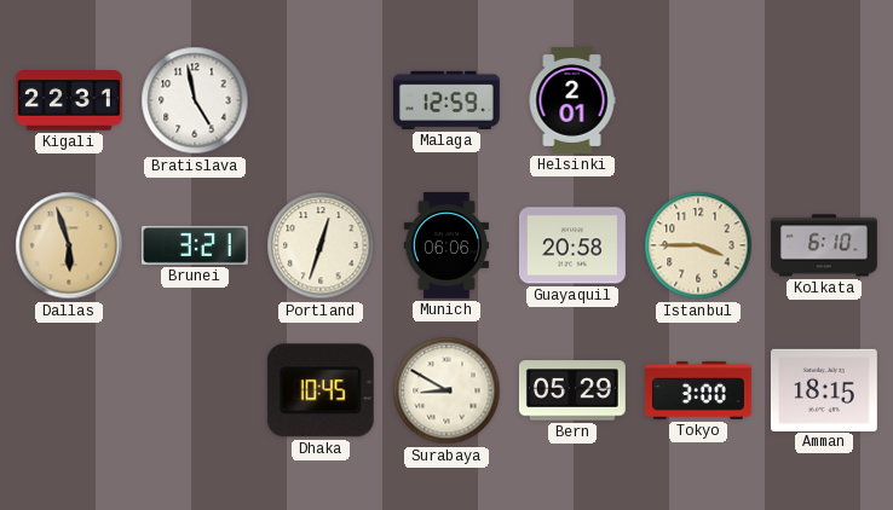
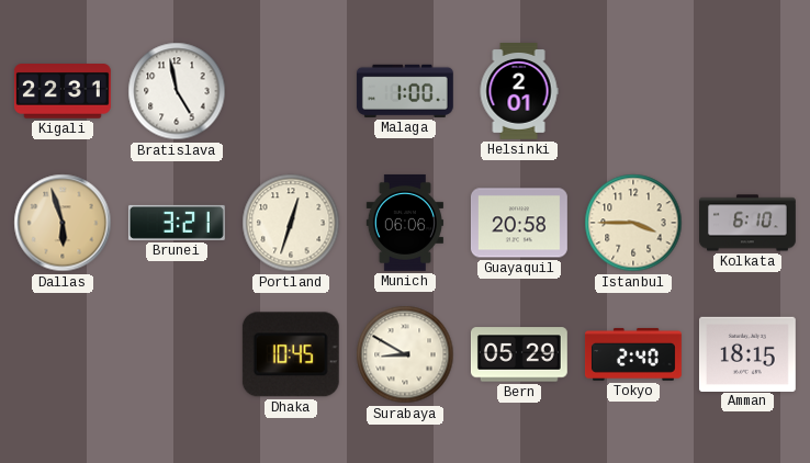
Malaga: 12:59 -> 1:00 (405, 91)
Tokyo: 3:00 -> 2:40 (633, 354)
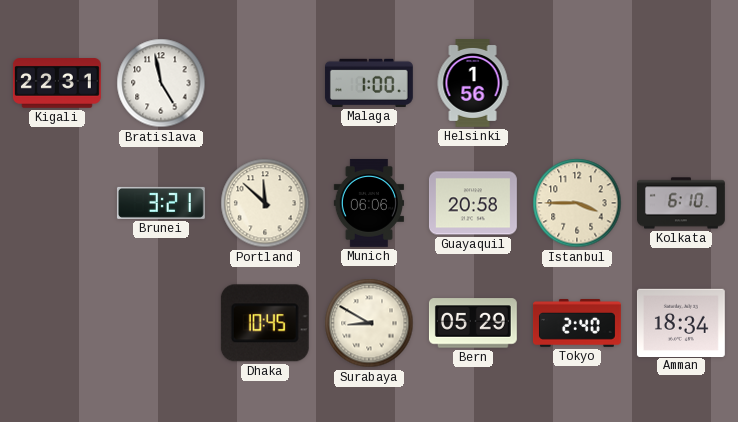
Helsinki: 2:01 -> 1:56 (473, 84)
Dallas: 5:57 -> none (63, 223)
Portland: 12:33 -> 11:52 (265, 203)
Amman: 18:15 -> 18:34 (681, 322)
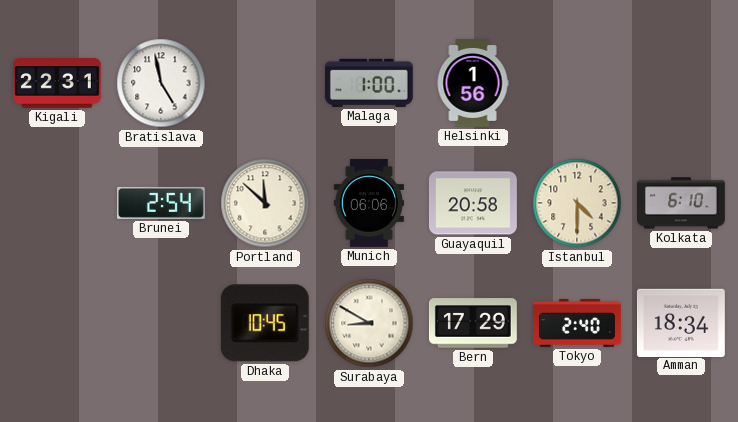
Brunei: 3:21 -> 2:54 (161, 203)
Istanbul: 3:45 -> 4:30 (577, 203)
Bern: 05:29 -> 17:29 (473, 323)
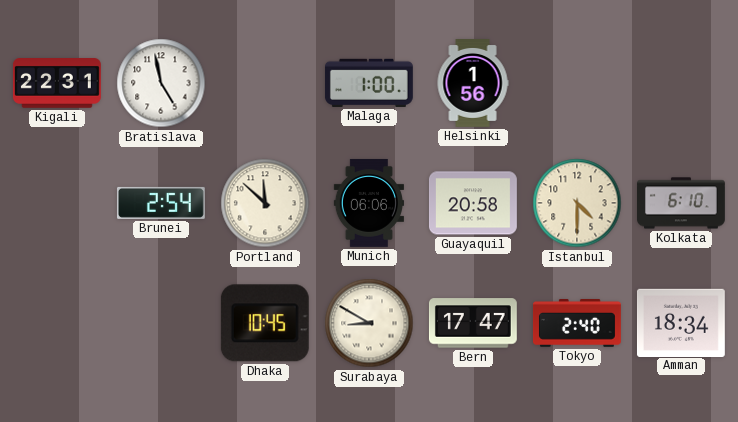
Bern: 17:29 -> 17:47 (473, 323)
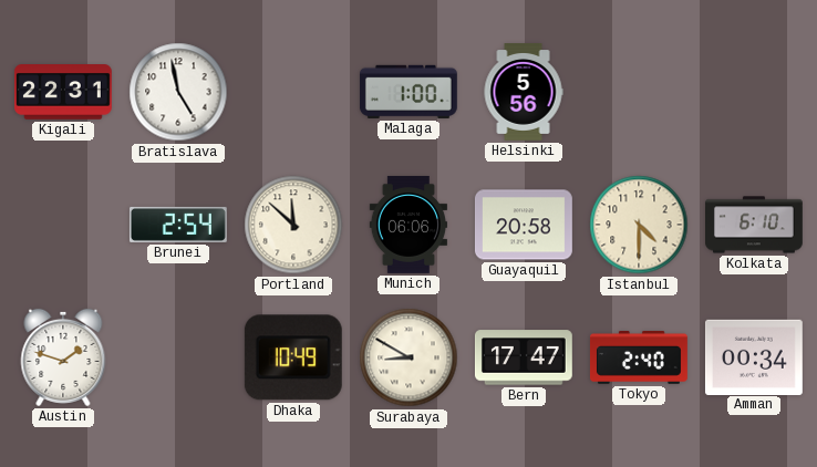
Helsinki: 1:56 -> 5:56 (524, 93)
Austin: none -> 1:48 (63, 357)
Dhaka: 10:45 -> 10:49 (293, 357)
Amman: 18:34 -> 00:34 (754, 356)
